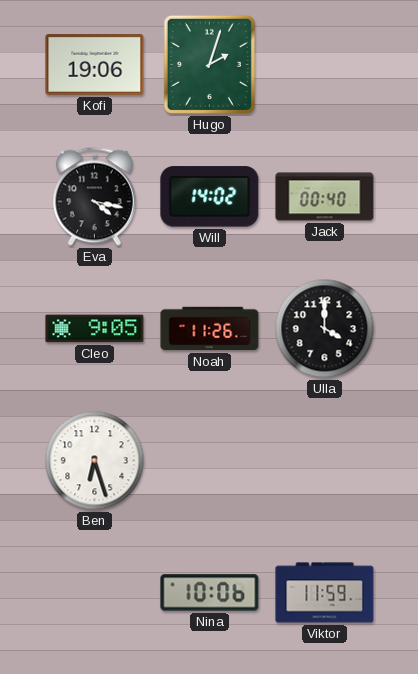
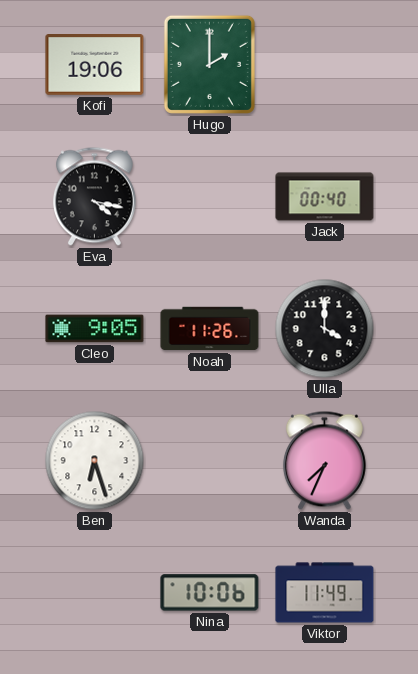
Hugo: 2:03 -> 2:00 (209, 64)
Will: 14:02 -> none (210, 197)
Wanda: none -> 7:34 (324, 461)
Viktor: 11:59 -> 11:49 (325, 593)
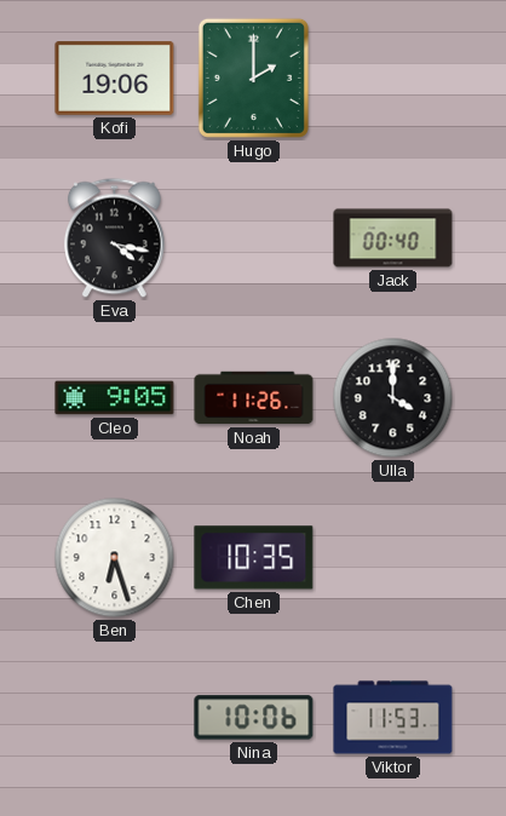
Chen: none -> 10:35 (254, 558)
Wanda: 7:34 -> none (324, 461)
Viktor: 11:49 -> 11:53 (393, 718)
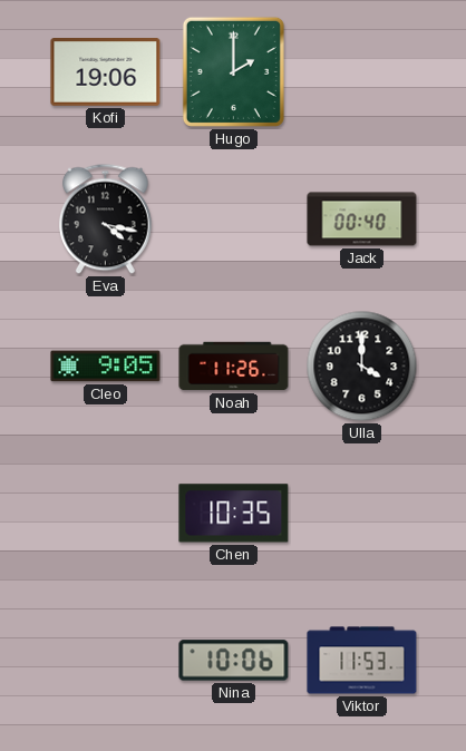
Ben: 6:27 -> none (115, 558)
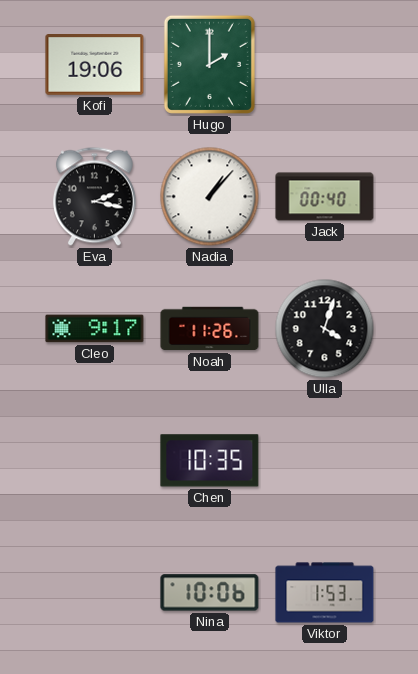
Eva: 4:17 -> 2:17 (94, 197)
Nadia: none -> 1:07 (210, 197)
Cleo: 9:05 -> 9:17 (95, 329)
Ulla: 4:00 -> 4:03 (325, 329)
Viktor: 11:53 -> 1:53 (325, 593)
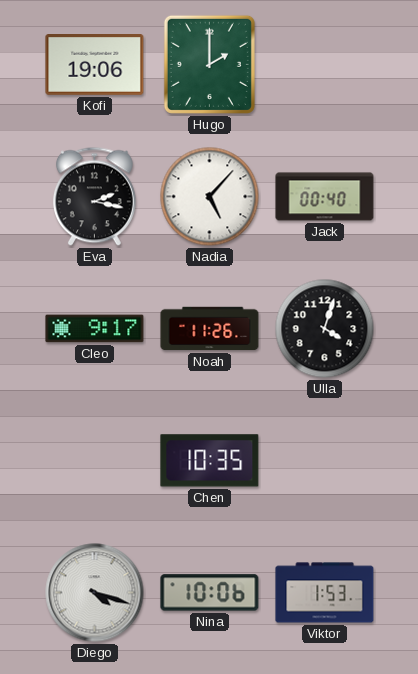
Nadia: 1:07 -> 5:07 (210, 197)
Diego: none -> 4:18 (95, 593)
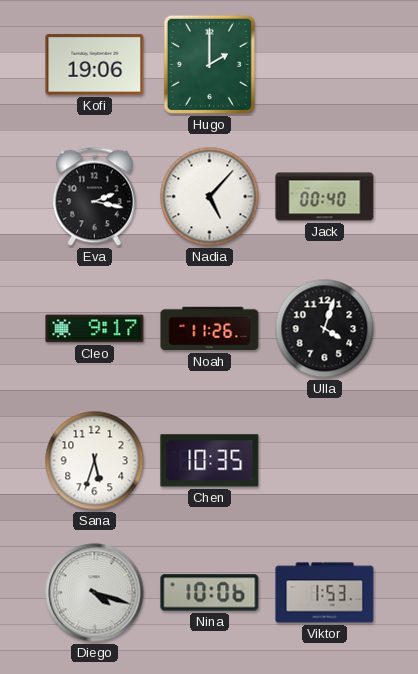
Sana: none -> 5:33 (95, 461)
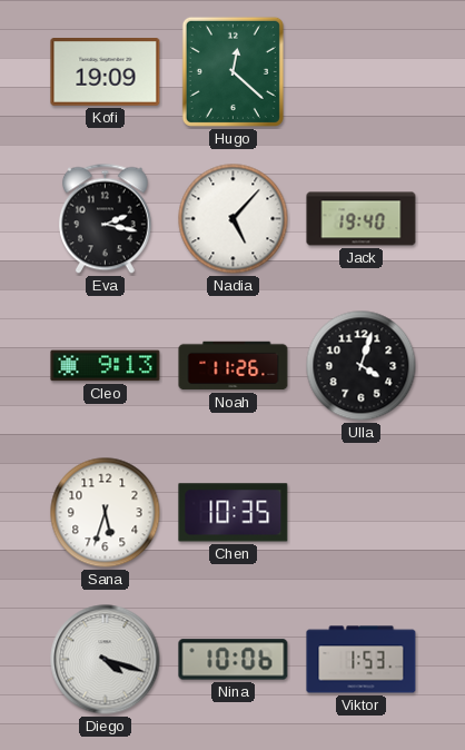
Kofi: 19:06 -> 19:09 (106, 72)
Hugo: 2:00 -> 12:22 (233, 71)
Jack: 00:40 -> 19:40 (362, 219)
Cleo: 9:17 -> 9:13 (106, 366)
